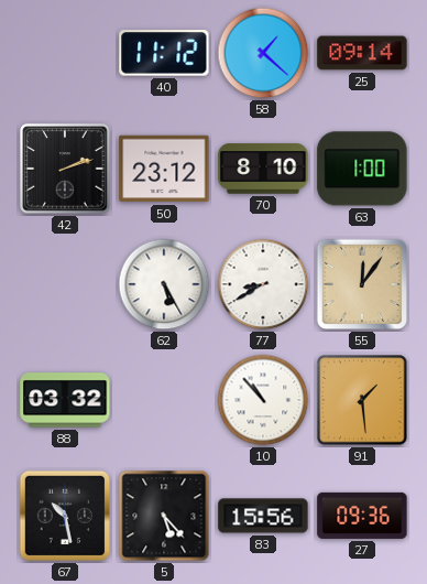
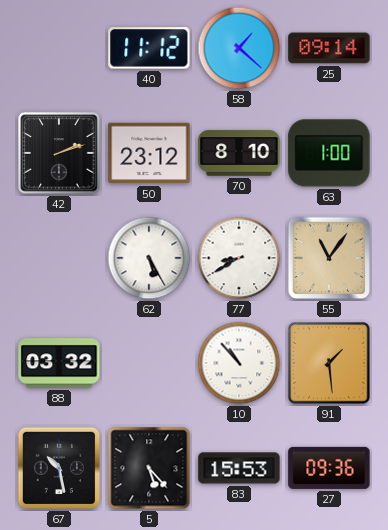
55: 12:06 -> 11:06 (329, 258)
83: 15:56 -> 15:53 (239, 468)
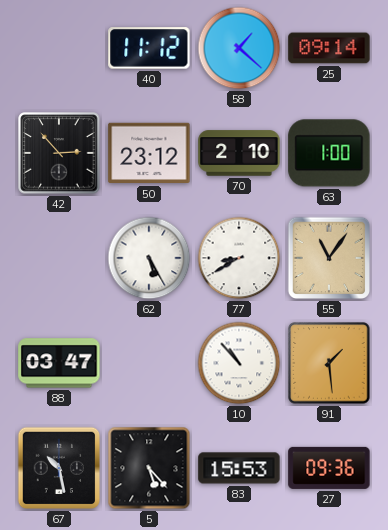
42: 2:12 -> 2:53 (59, 153)
70: 8:10 -> 2:10 (239, 153)
88: 03:32 -> 03:47 (59, 363)
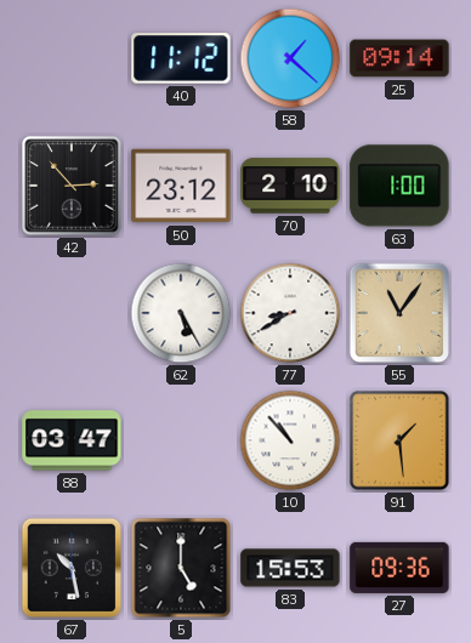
5: 5:23 -> 5:00 (181, 568)
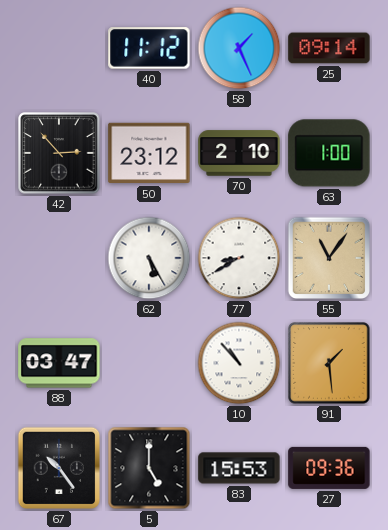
58: 1:22 -> 1:26 (239, 48)
67: 10:28 -> 10:24 (59, 468)
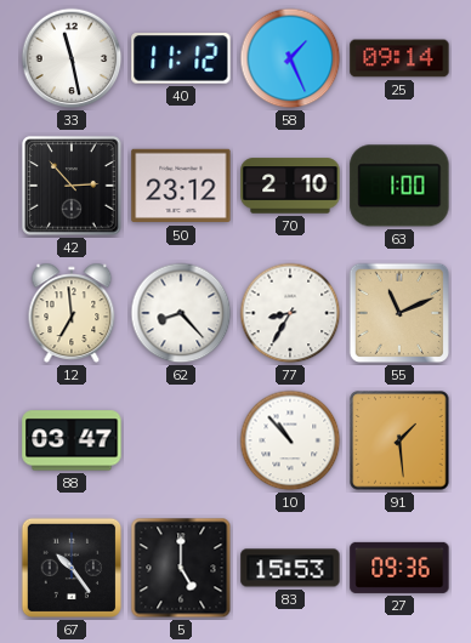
33: none -> 11:28 (72, 58)
12: none -> 6:59 (72, 313)
62: 5:25 -> 8:23 (181, 313)
77: 8:40 -> 8:35 (290, 313)
55: 11:06 -> 11:11 (399, 313)
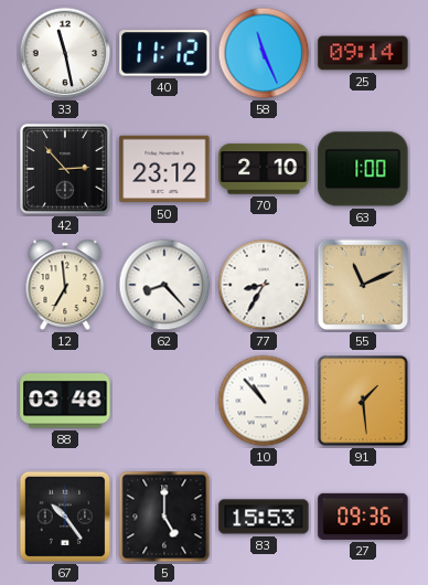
58: 1:26 -> 11:26 (264, 53)
88: 03:47 -> 03:48 (65, 401)
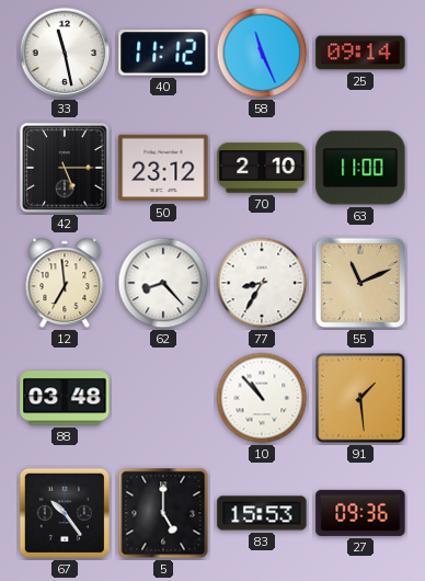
42: 2:53 -> 5:15 (65, 168)
63: 1:00 -> 11:00 (360, 168)
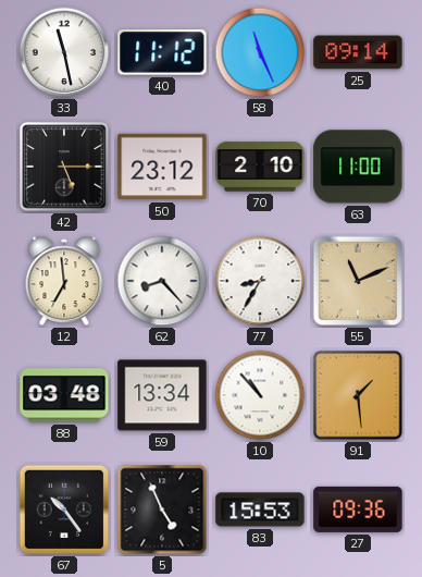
59: none -> 13:34 (162, 395)
5: 5:00 -> 4:56 (162, 510)
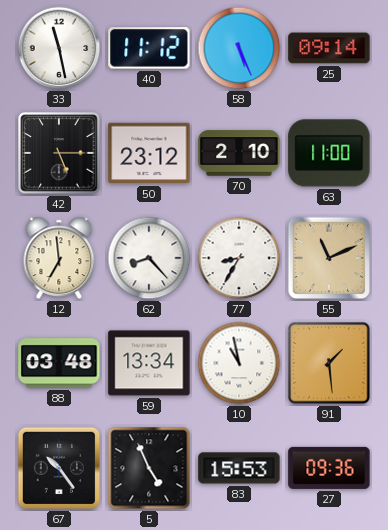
58: 11:26 -> 5:26 (239, 48)
10: 10:53 -> 10:58 (239, 363)
